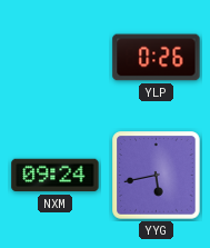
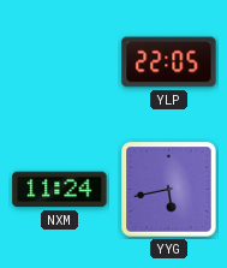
YLP: 0:26 -> 22:05 (169, 62)
NXM: 09:24 -> 11:24 (60, 190)
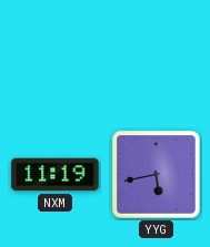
YLP: 22:05 -> none (169, 62)
NXM: 11:24 -> 11:19 (56, 175)
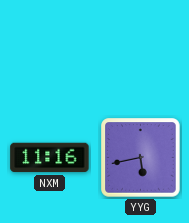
NXM: 11:19 -> 11:16 (50, 158)
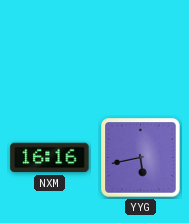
NXM: 11:16 -> 16:16 (50, 158)
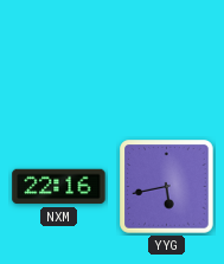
NXM: 16:16 -> 22:16 (59, 187)
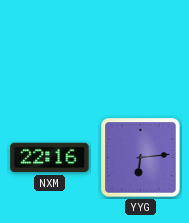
YYG: 5:43 -> 6:14 (141, 158)
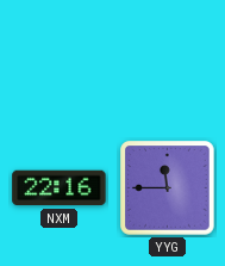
YYG: 6:14 -> 11:45 (168, 188)
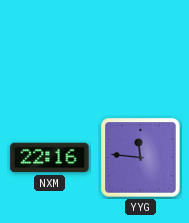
YYG: 11:45 -> 11:46 (141, 158)
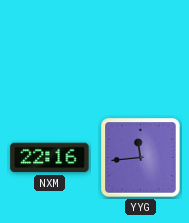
YYG: 11:46 -> 11:44 (141, 158)
